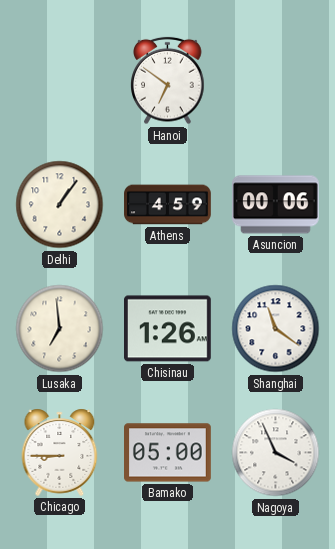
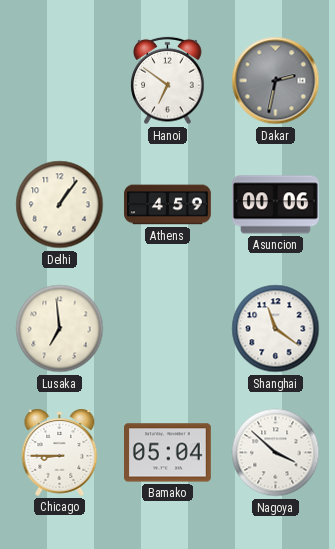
Dakar: none -> 2:32 (276, 81)
Chisinau: 1:26 -> none (168, 329)
Bamako: 05:00 -> 05:04 (168, 453)
Nagoya: 3:56 -> 3:52 (276, 453)
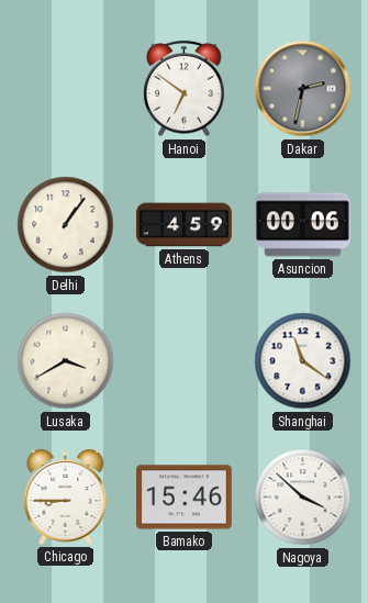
Lusaka: 6:59 -> 3:40 (66, 361)
Bamako: 05:04 -> 15:46 (185, 498)
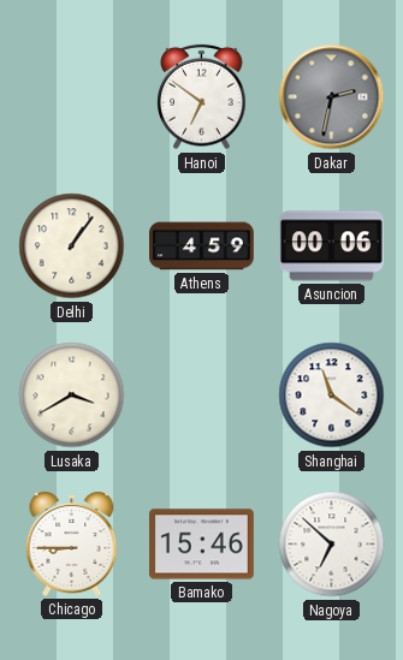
Nagoya: 3:52 -> 6:52 (332, 545)
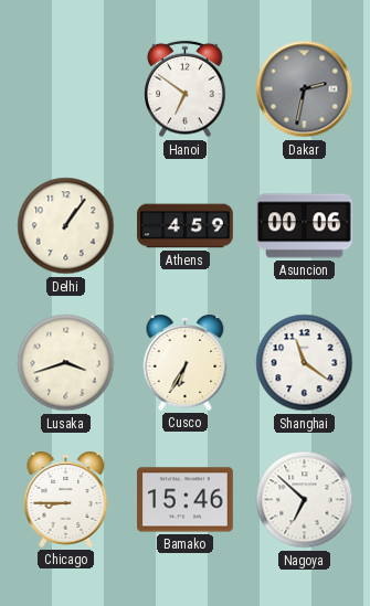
Lusaka: 3:40 -> 3:42 (66, 363)
Cusco: none -> 6:35 (186, 362)
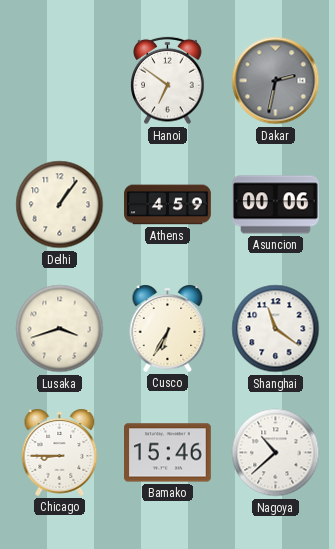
Nagoya: 6:52 -> 10:38 (276, 453)
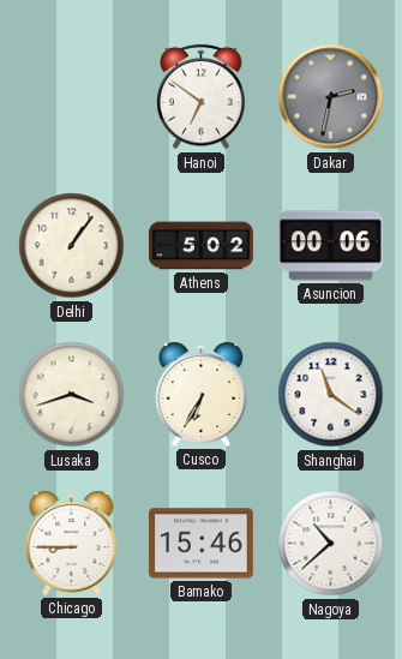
Athens: 4:59 -> 5:02 (202, 246)
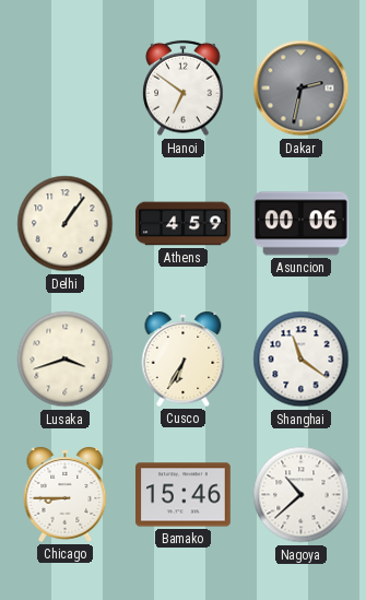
Athens: 5:02 -> 4:59 (184, 224)
